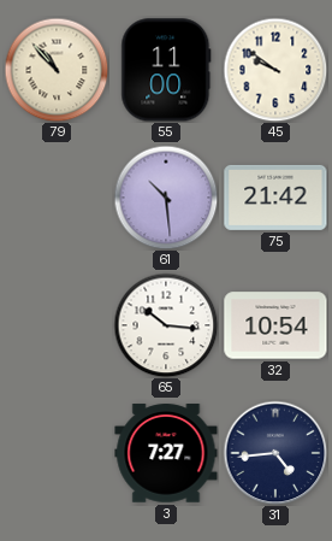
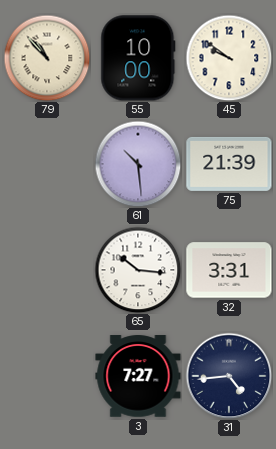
55: 11:00 -> 10:00 (138, 58)
75: 21:42 -> 21:39 (229, 164)
32: 10:54 -> 3:31 (229, 270)
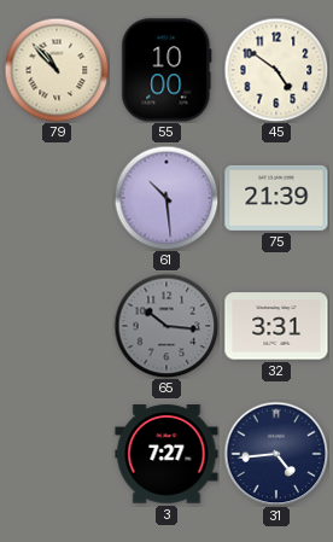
45: 9:51 -> 4:51 (276, 70)
65 dial: white -> grey (166, 326)
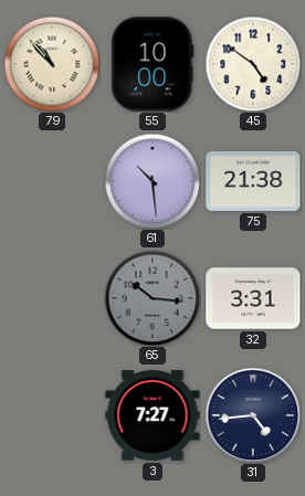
75: 21:39 -> 21:38 (253, 181)
